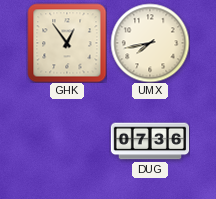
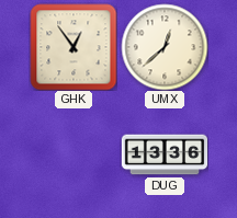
UMX: 7:43 -> 12:38 (165, 47)
DUG: 07:36 -> 13:36 (165, 154)
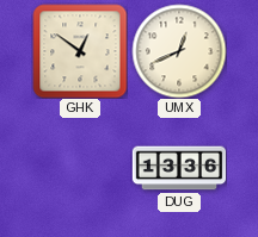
GHK: 12:54 -> 12:51 (80, 51)
UMX: 12:38 -> 12:41 (179, 51)
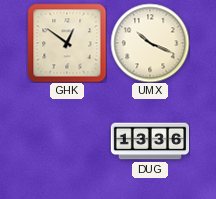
UMX: 12:41 -> 10:19 (150, 43)
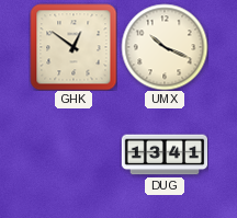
DUG: 13:36 -> 13:41 (165, 154)
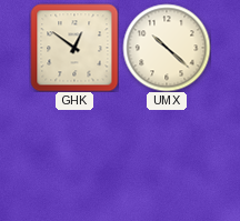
UMX: 10:19 -> 10:22 (167, 48)
DUG: 13:41 -> none (165, 154)
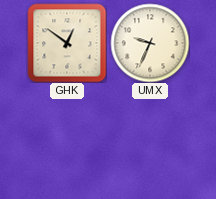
UMX: 10:22 -> 9:34 (150, 43)
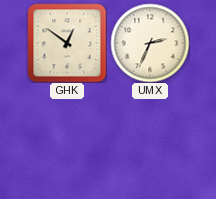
UMX: 9:34 -> 2:34 (150, 43)
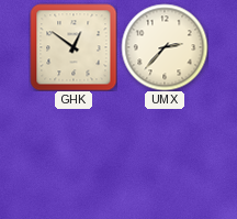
UMX: 2:34 -> 2:37 (165, 47)
